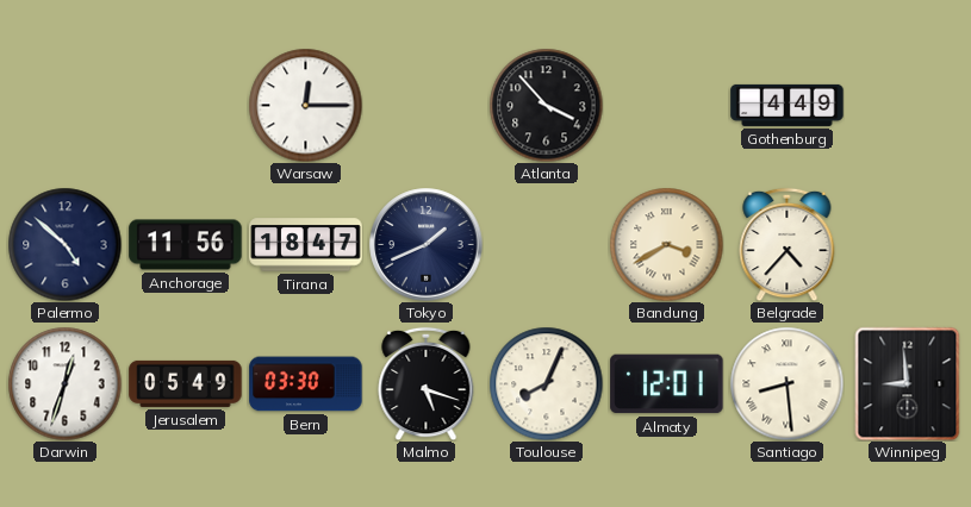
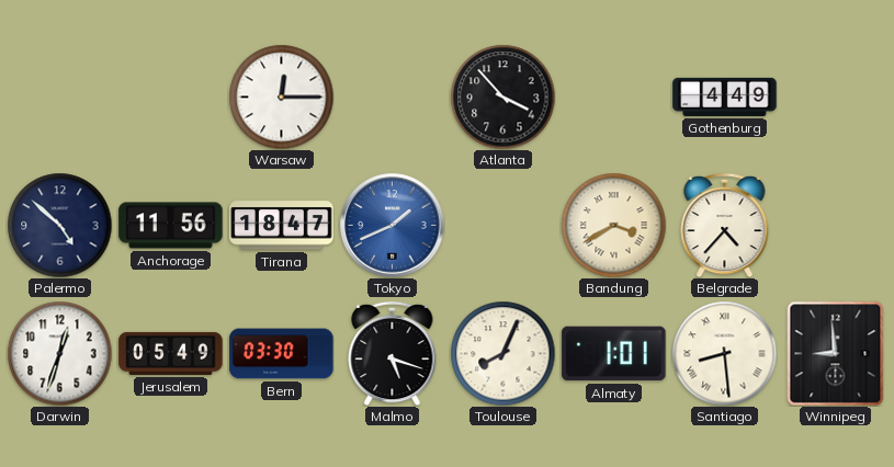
Tokyo dial: navy -> blue (393, 226)
Almaty: 12:01 -> 1:01 (614, 354)
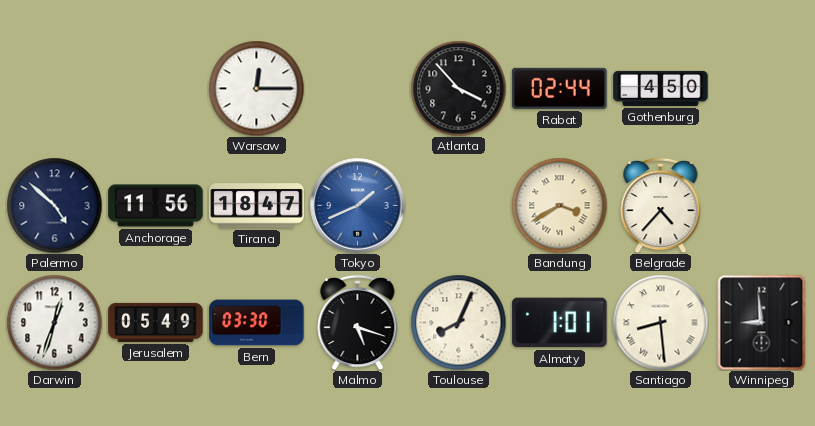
Rabat: none -> 02:44 (560, 88)
Gothenburg: 4:49 -> 4:50 (661, 88)
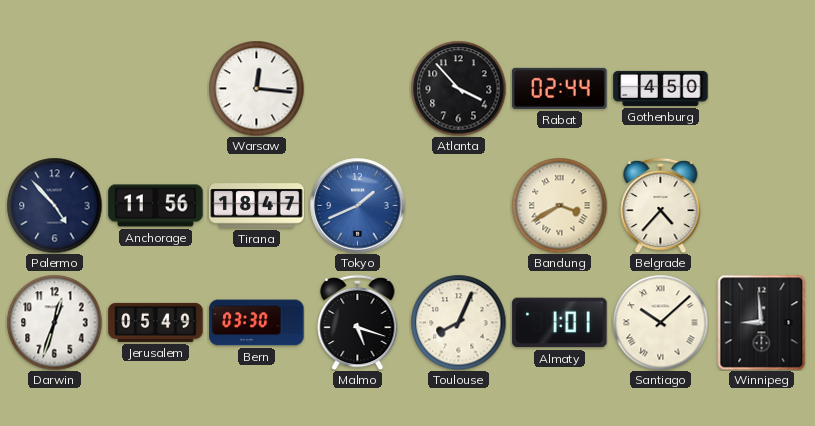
Warsaw: 12:15 -> 12:16 (256, 88)
Palermo: 4:52 -> 4:53 (54, 205)
Santiago: 8:29 -> 10:08 (660, 322)
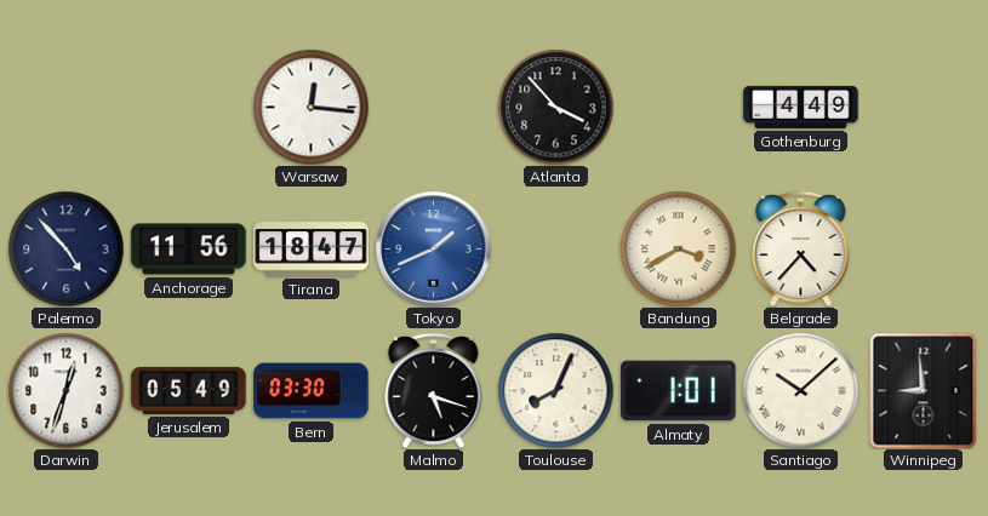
Rabat: 02:44 -> none (560, 88)
Gothenburg: 4:50 -> 4:49 (801, 107)
